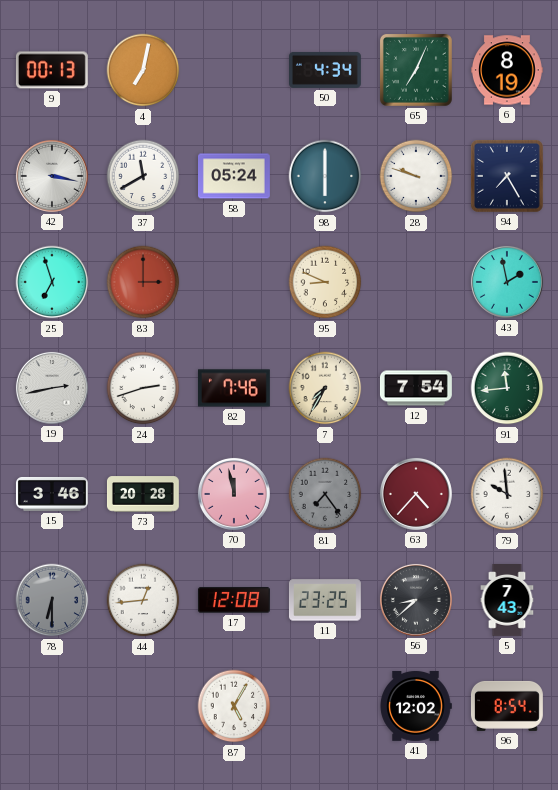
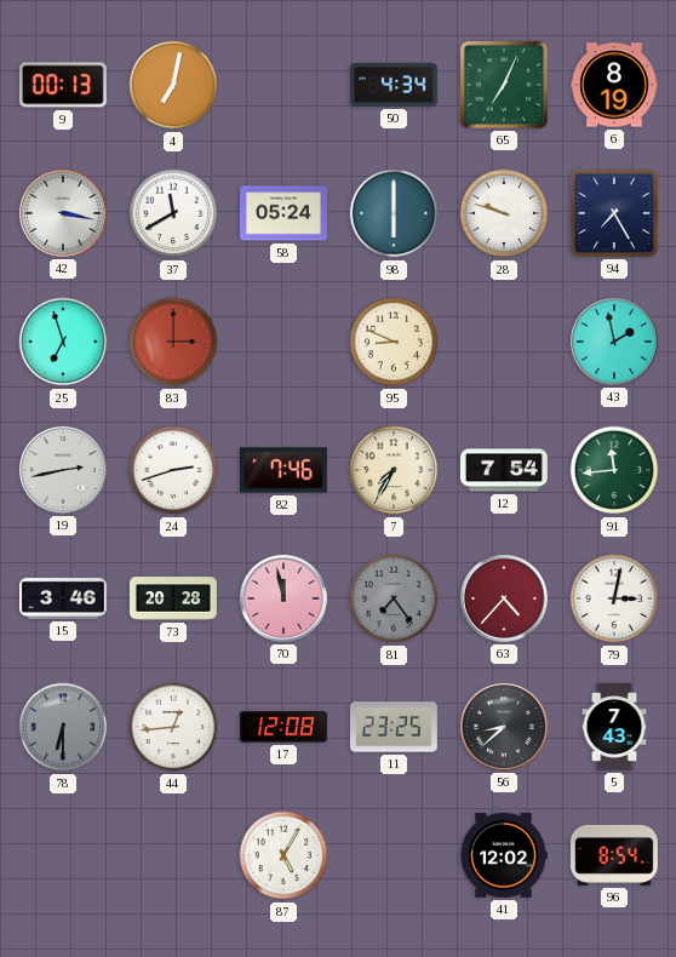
79: 9:59 -> 3:02 (614, 598)
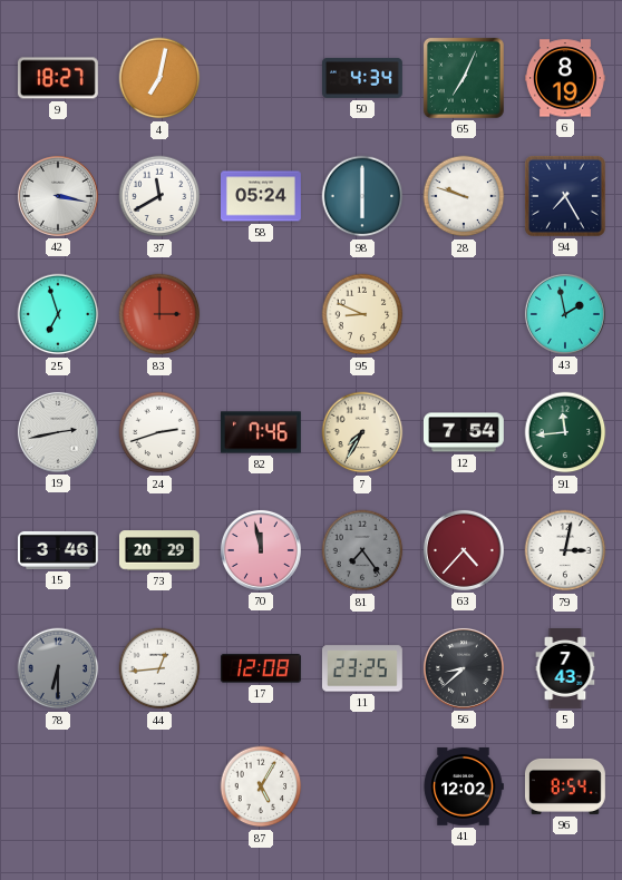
9: 00:13 -> 18:27 (58, 78)
73: 20:28 -> 20:29 (159, 550)
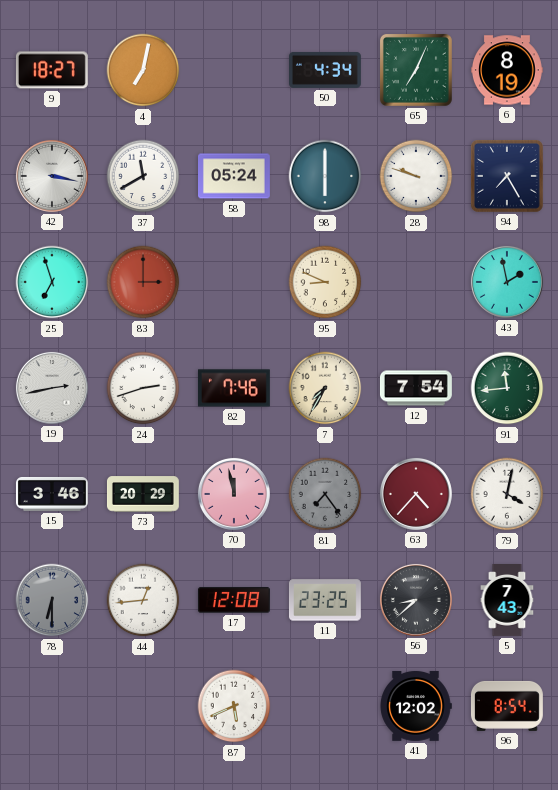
79: 3:02 -> 4:02 (507, 494)
87: 5:05 -> 5:41 (234, 706)
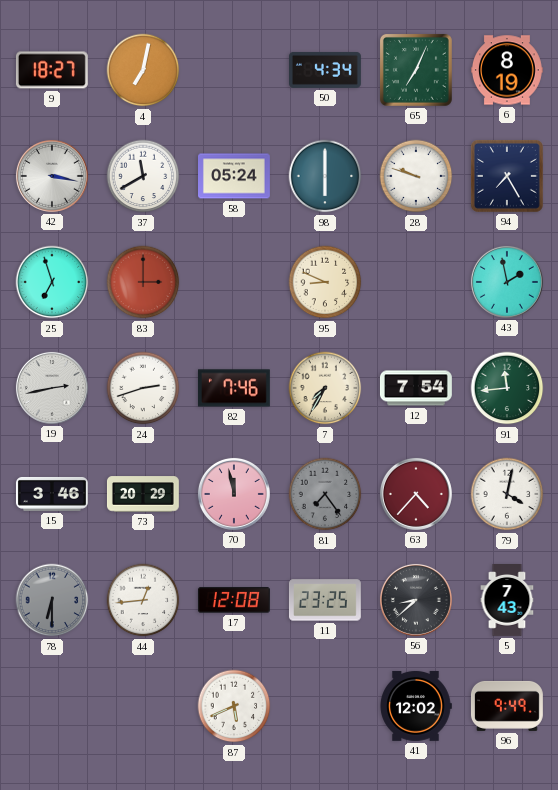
96: 8:54 -> 9:49 (507, 706)
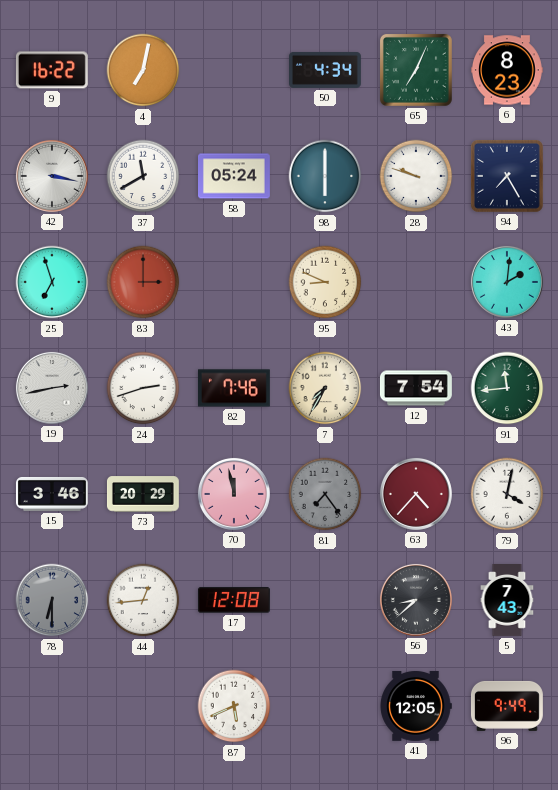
9: 18:27 -> 16:22 (52, 70)
6: 8:19 -> 8:23 (508, 70)
43: 1:58 -> 2:01 (507, 282)
11: 23:25 -> none (325, 600)
41: 12:02 -> 12:05 (416, 706)
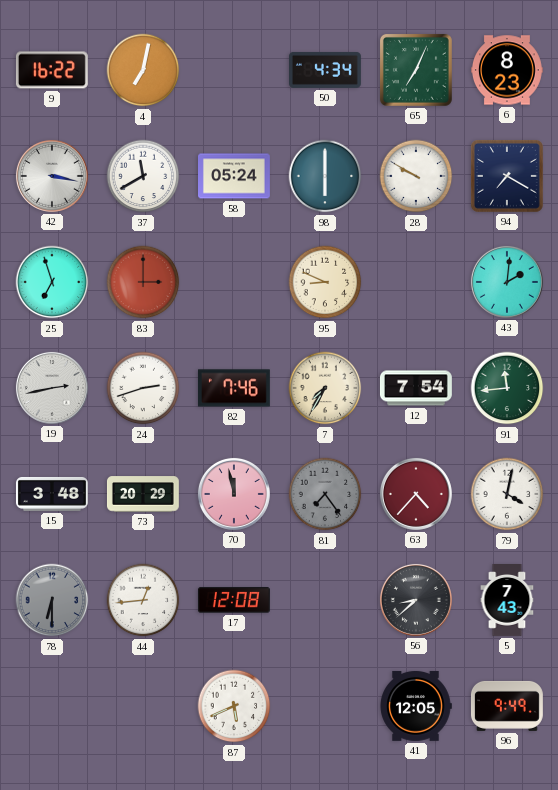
28: 9:48 -> 9:50 (416, 176)
94: 7:25 -> 7:20 (507, 176)
15: 3:46 -> 3:48 (52, 494)
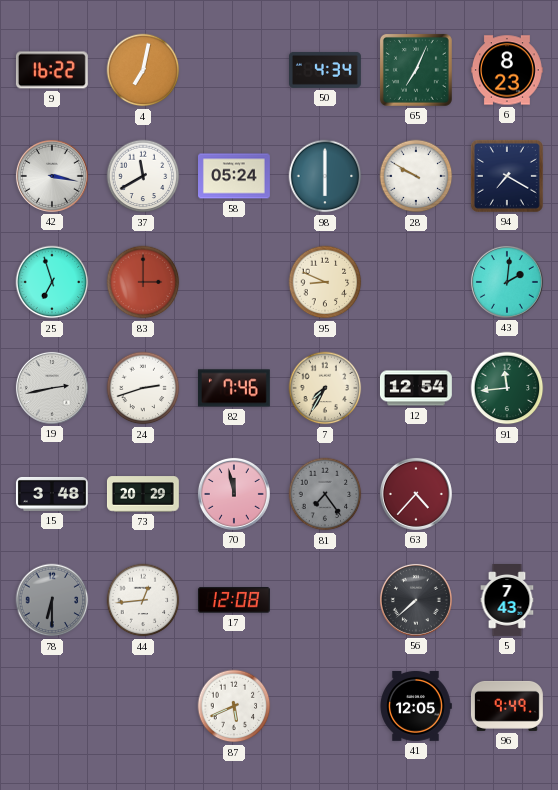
12: 7:54 -> 12:54 (416, 388)
79: 4:02 -> none (507, 494)
56: 8:38 -> 7:38 (416, 600)
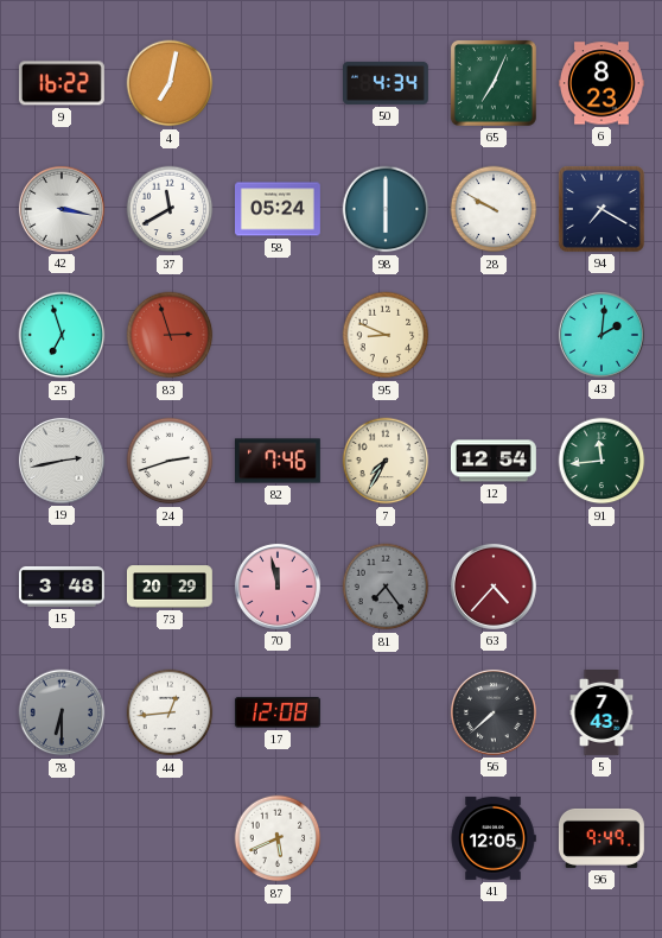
83: 3:00 -> 2:57 (170, 335)
